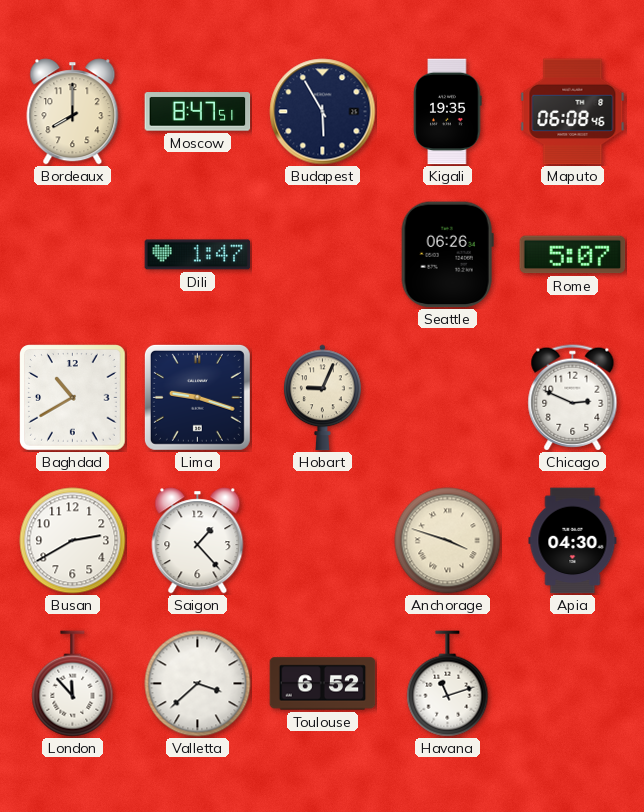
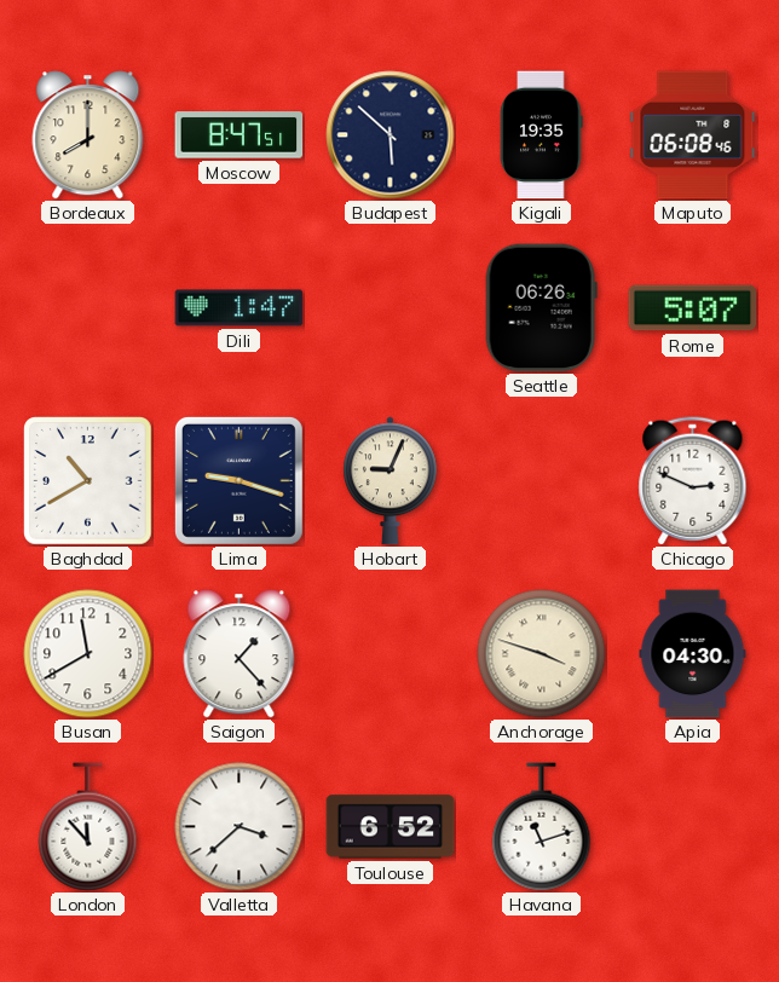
Budapest: 5:55 -> 5:52 (391, 135)
Busan: 2:40 -> 11:40 (88, 654)
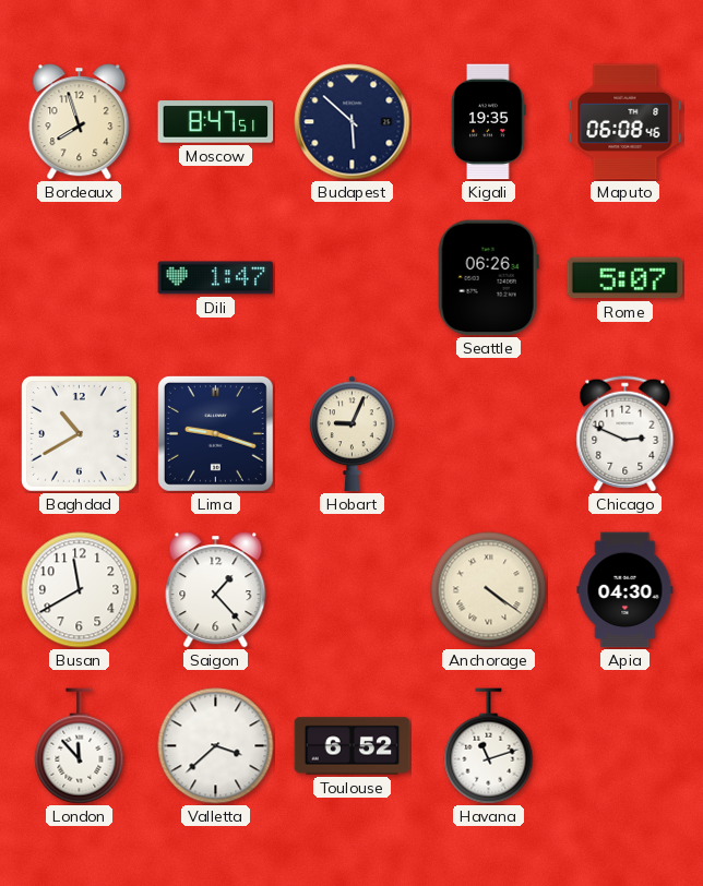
Bordeaux: 8:00 -> 7:57 (80, 122)
Anchorage: 3:48 -> 4:21 (489, 590)
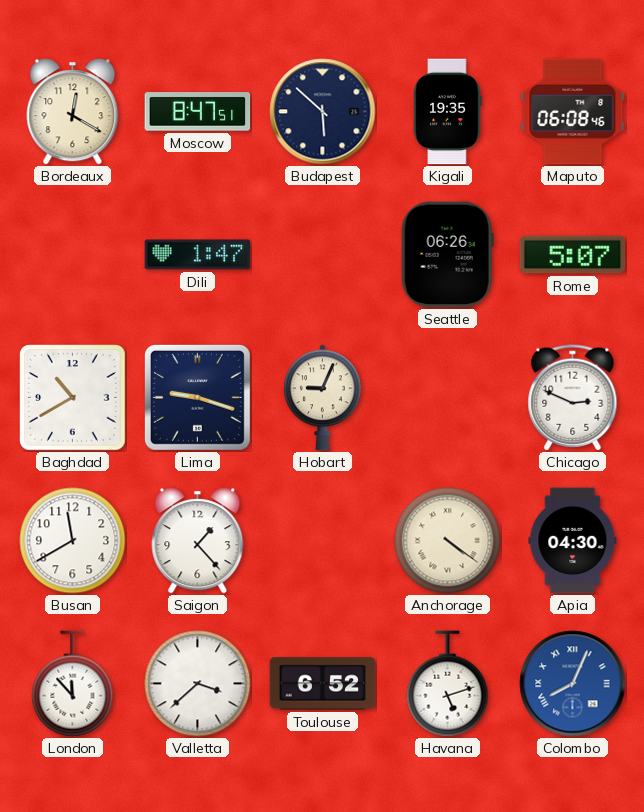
Bordeaux: 7:57 -> 12:20 (73, 112)
Havana: 11:12 -> 5:12 (448, 684)
Colombo: none -> 8:04 (573, 684)
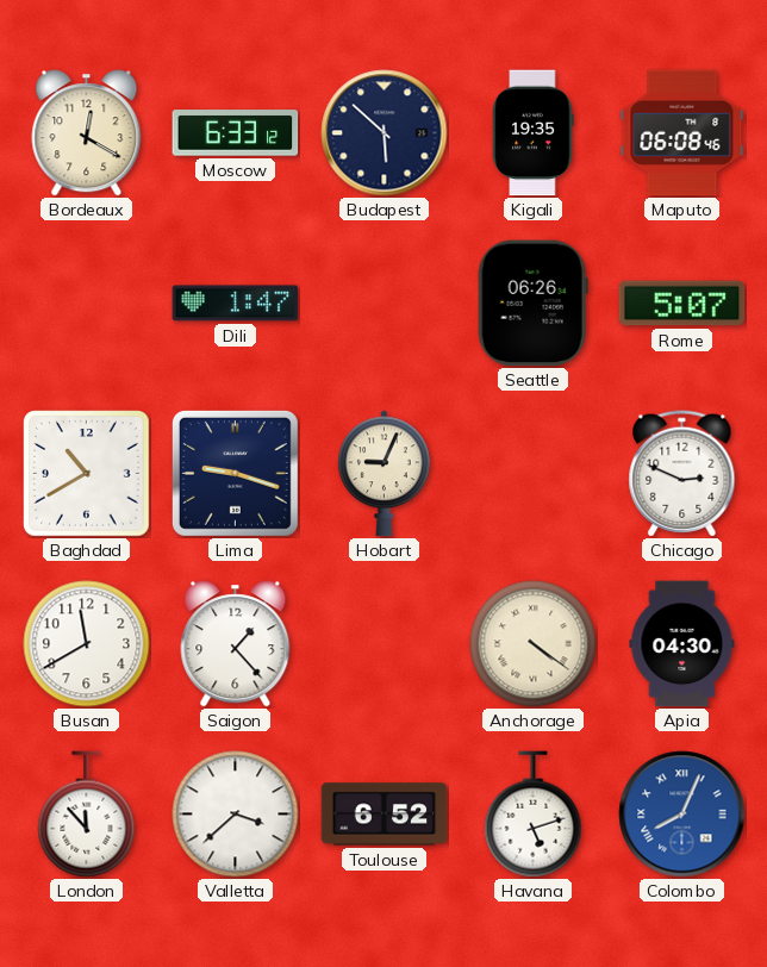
Moscow: 8:47 -> 6:33 (236, 133)
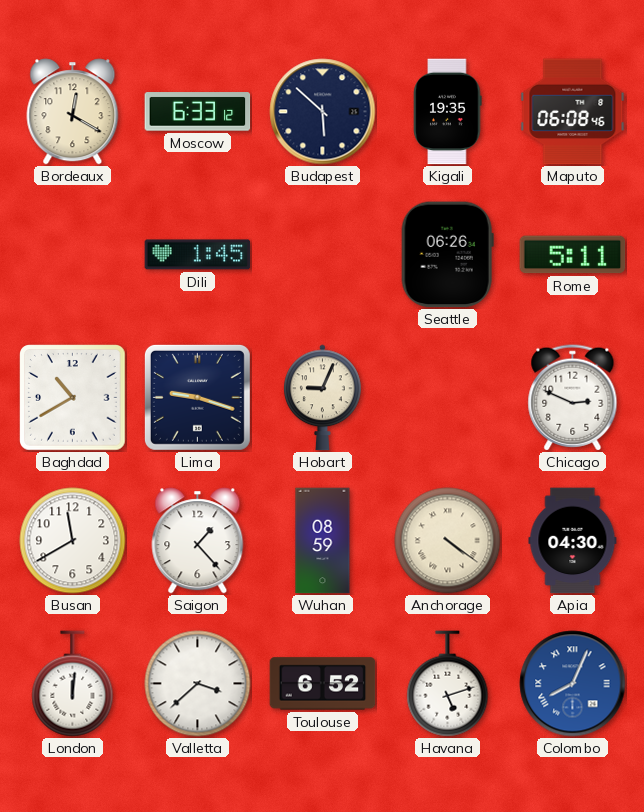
Dili: 1:47 -> 1:45 (198, 255)
Rome: 5:07 -> 5:11 (573, 255)
Wuhan: none -> 08:59 (323, 541)
London: 11:53 -> 12:01 (73, 684)
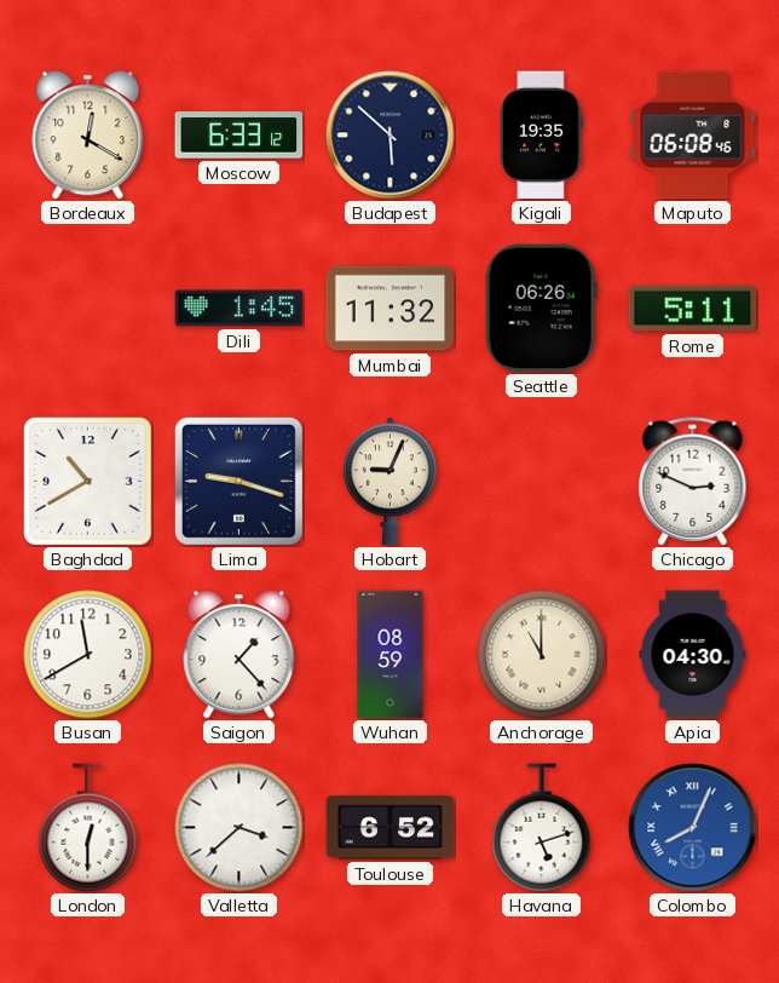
Mumbai: none -> 11:32 (391, 309)
Anchorage: 4:21 -> 11:00 (542, 655)
London: 12:01 -> 12:30 (88, 828)
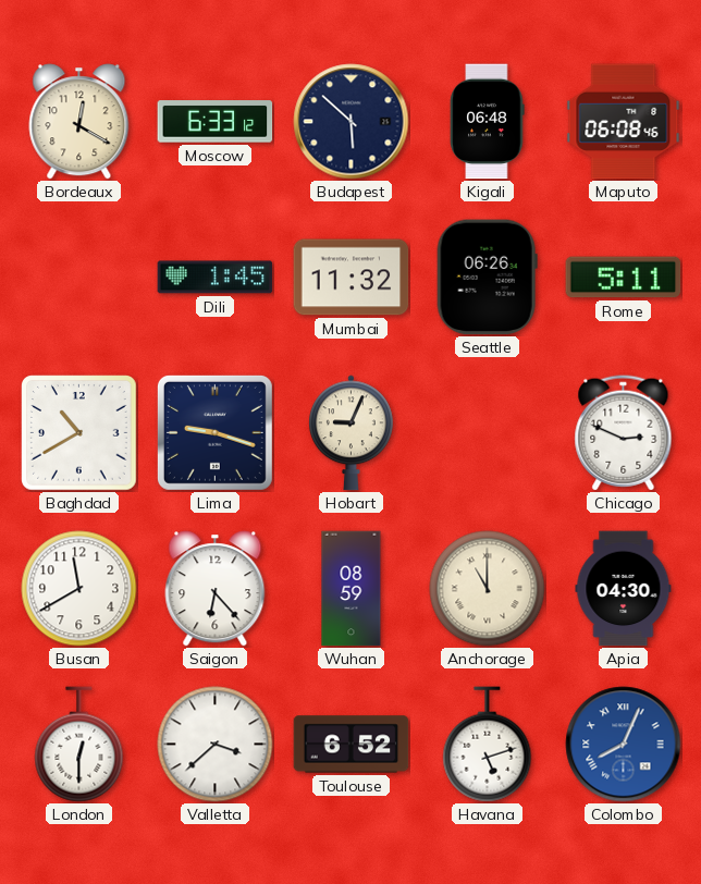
Kigali: 19:35 -> 06:48 (488, 122)
Saigon: 1:23 -> 6:23 (216, 589)
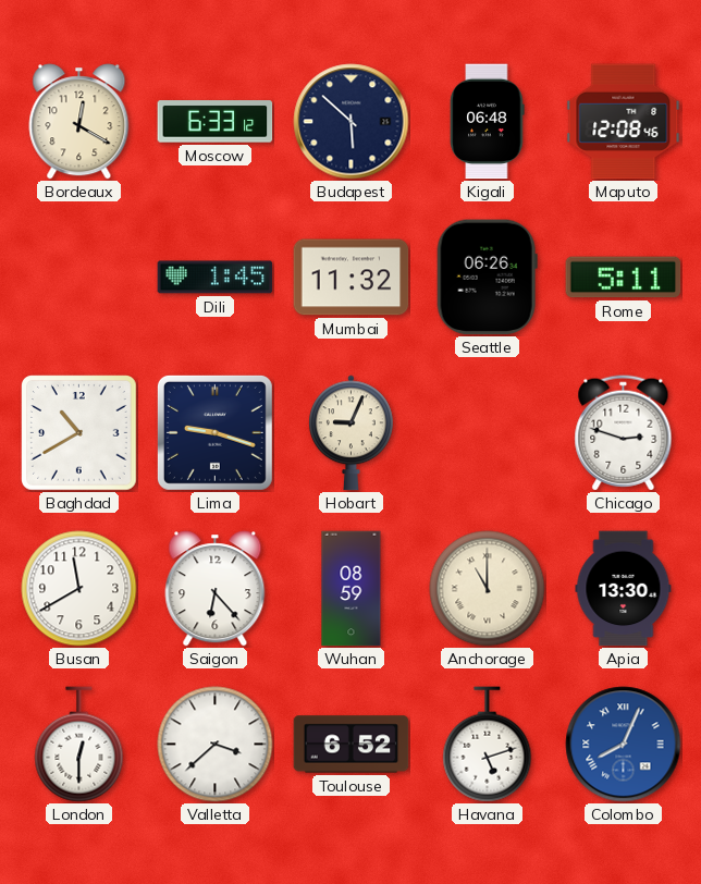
Maputo: 06:08 -> 12:08 (624, 122)
Chicago: 2:49 -> 2:48 (624, 433)
Apia: 04:30 -> 13:30 (624, 589)
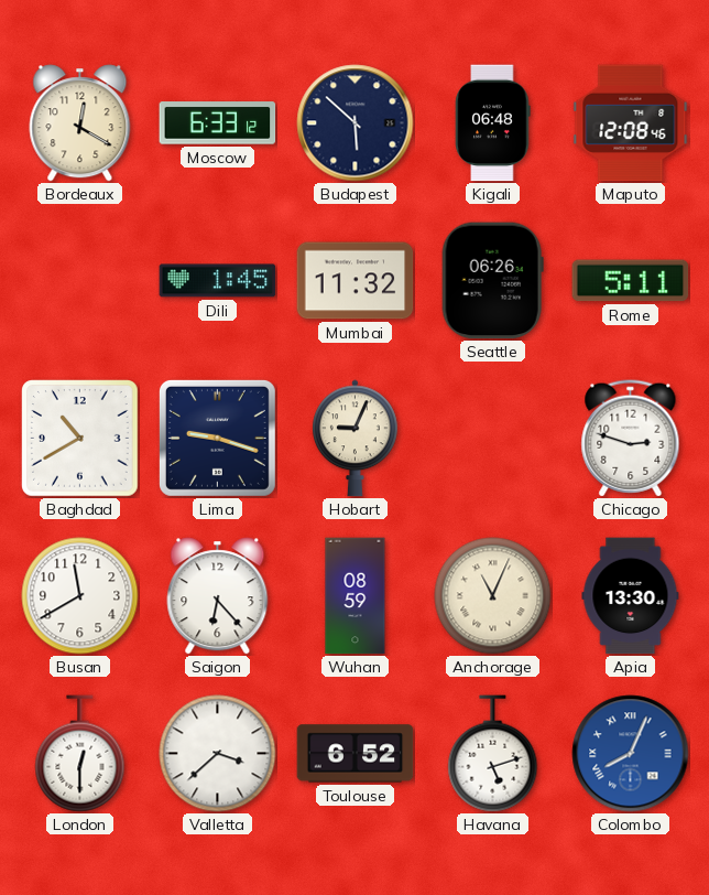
Anchorage: 11:00 -> 11:04 (493, 596)
